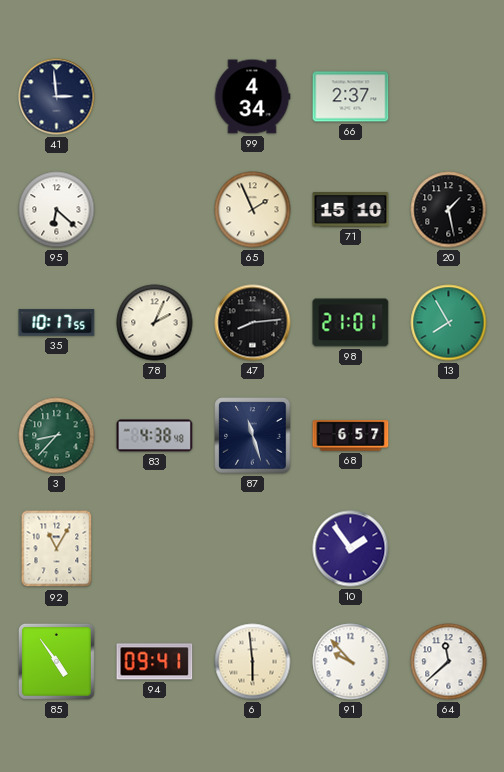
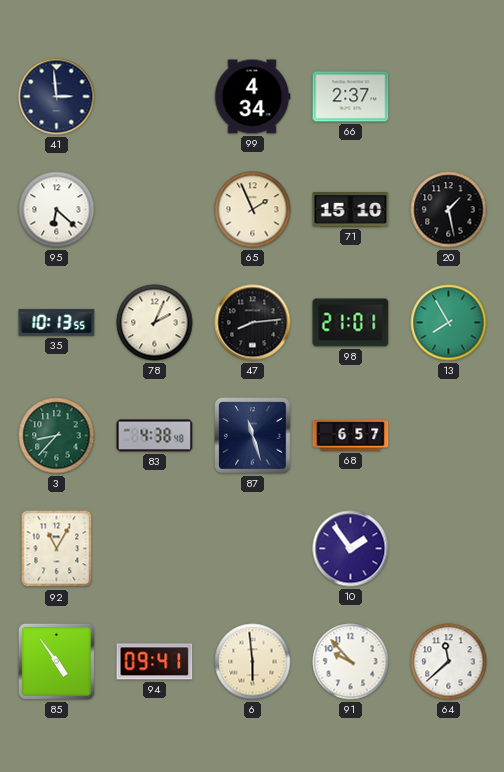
35: 10:17 -> 10:13 (57, 323)
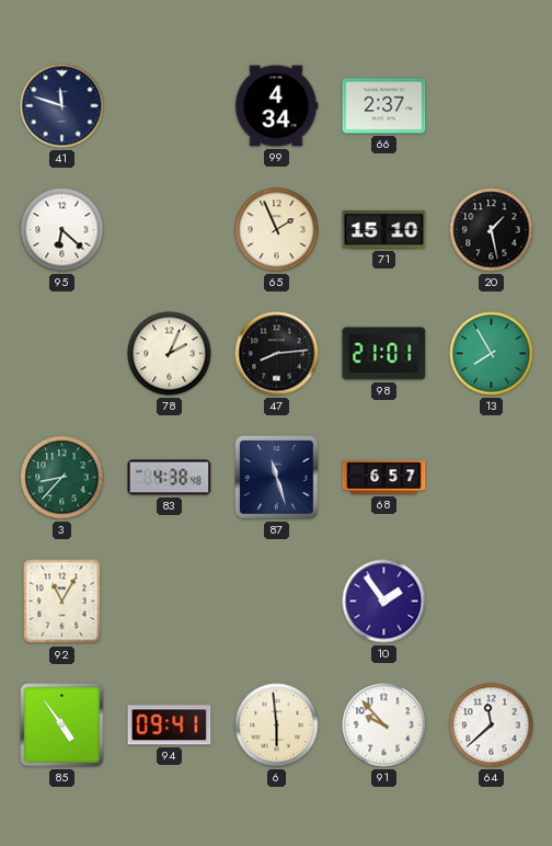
41: 2:59 -> 11:48 (62, 106)
35: 10:13 -> none (57, 323)
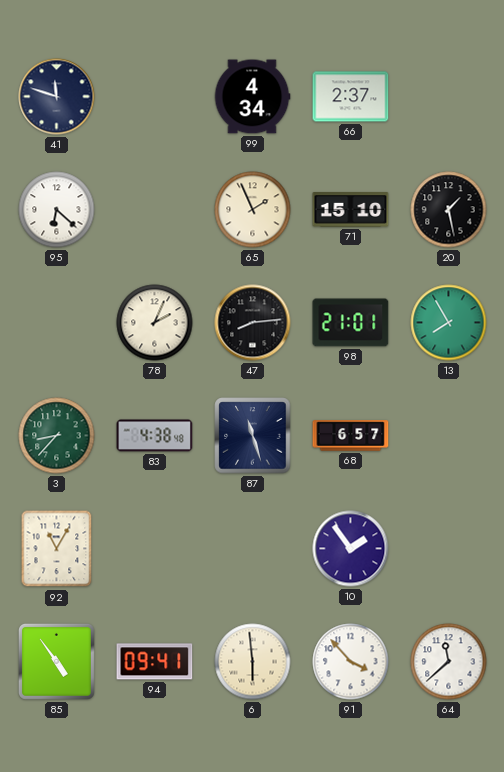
91: 9:53 -> 3:53 (351, 662)
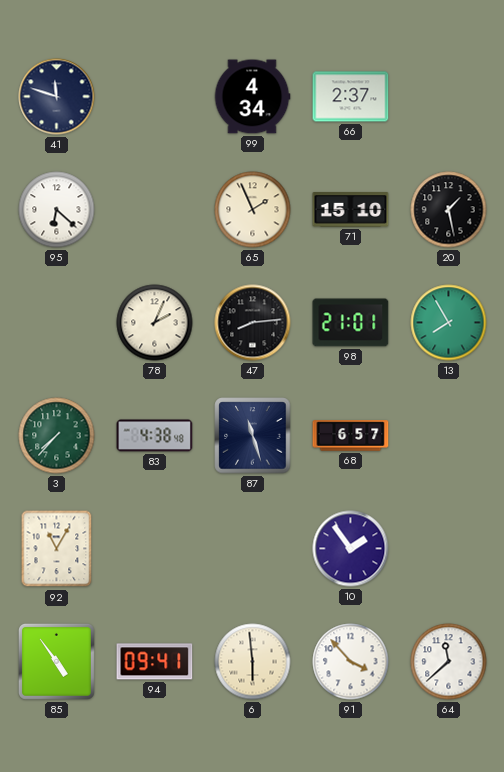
3: 8:37 -> 7:37 (57, 436)
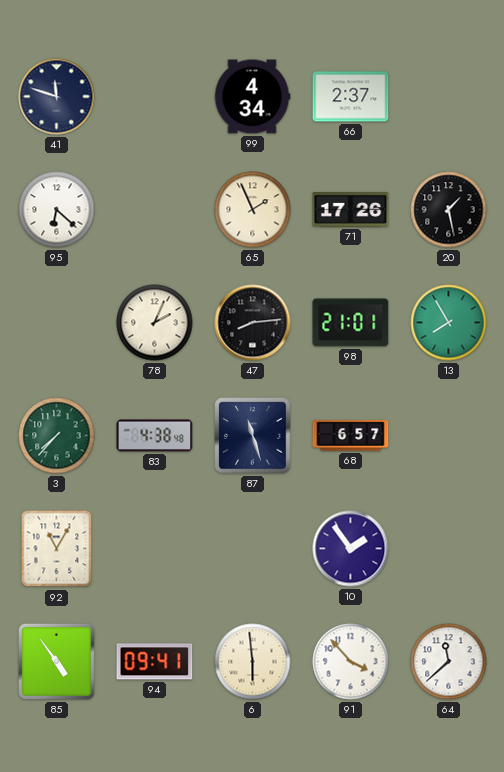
71: 15:10 -> 17:26 (351, 210)
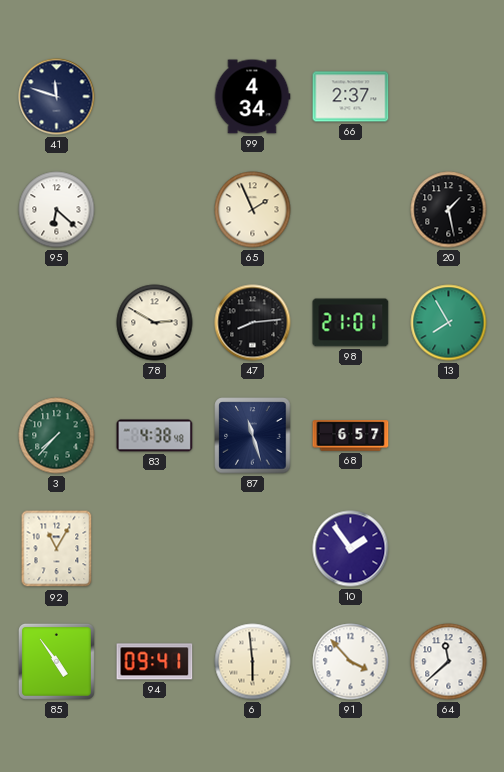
71: 17:26 -> none (351, 210)
78: 2:04 -> 2:50 (155, 323)
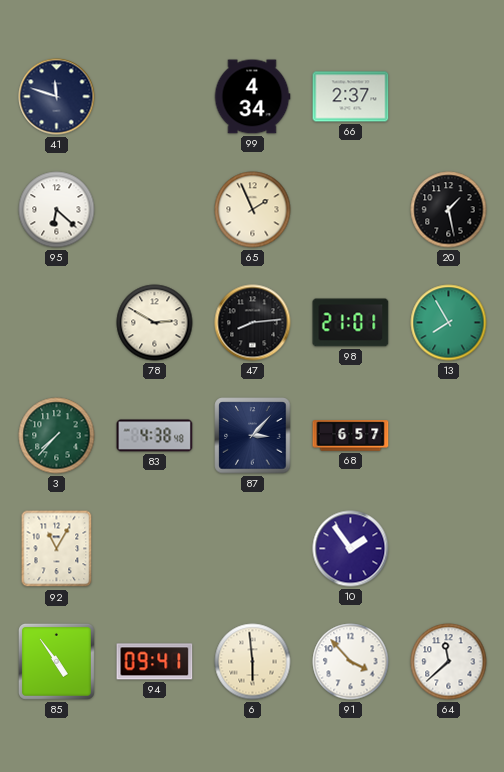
87: 11:27 -> 3:07 (253, 436)
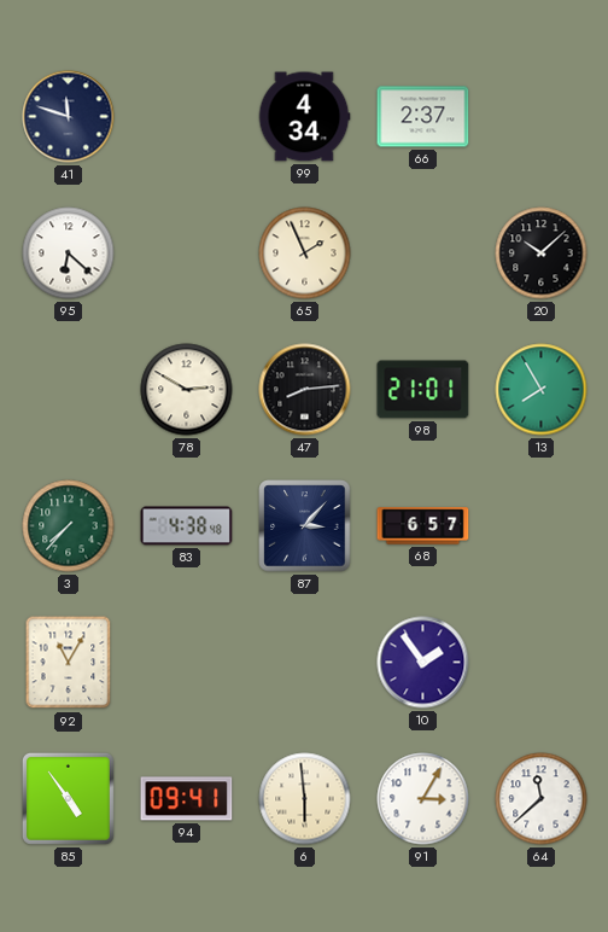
20: 1:28 -> 10:08 (542, 254)
91: 3:53 -> 3:05 (423, 799)
